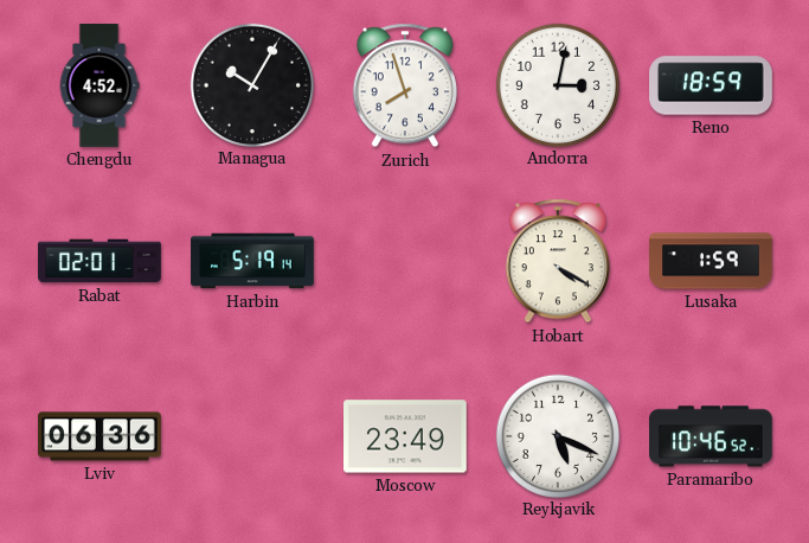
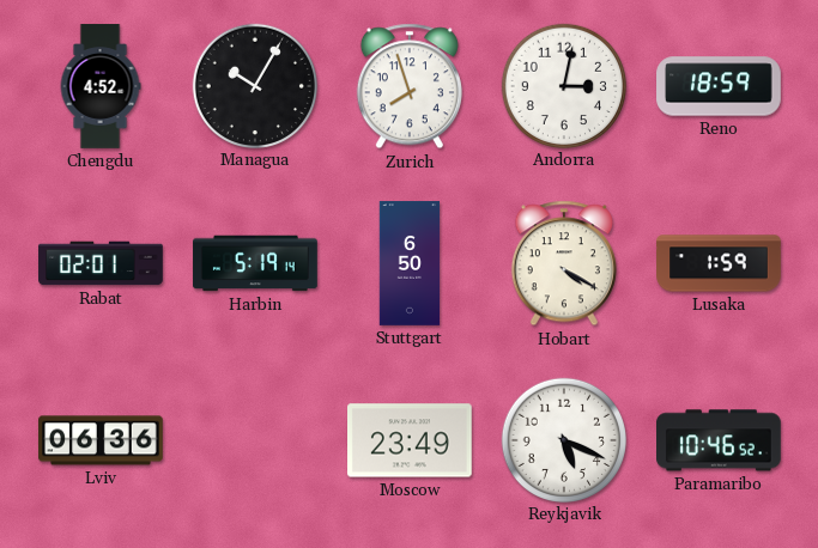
Stuttgart: none -> 6:50 (410, 263)
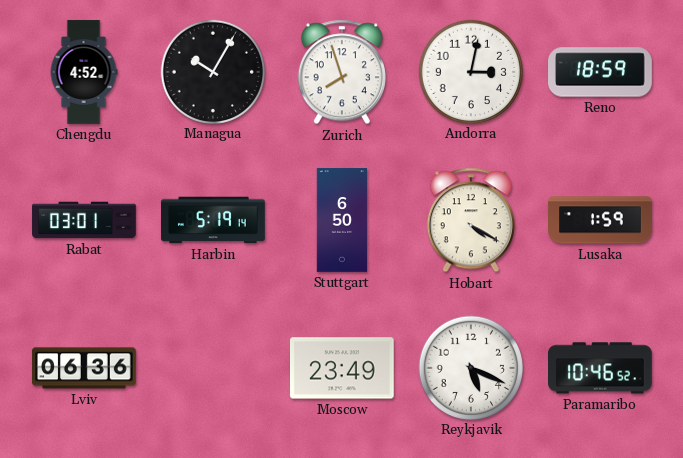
Rabat: 02:01 -> 03:01 (84, 220)
